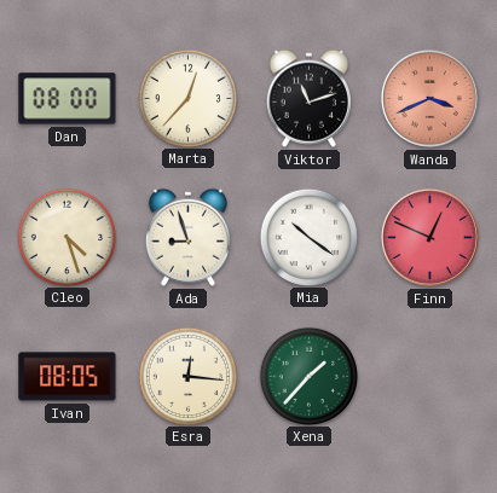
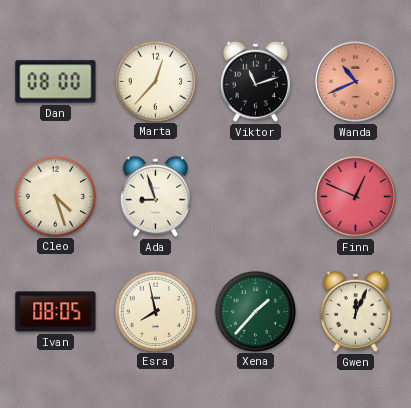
Wanda: 3:41 -> 10:41 (355, 81)
Mia: 10:21 -> none (308, 237)
Esra: 12:16 -> 7:58 (155, 311)
Gwen: none -> 12:04 (355, 311)
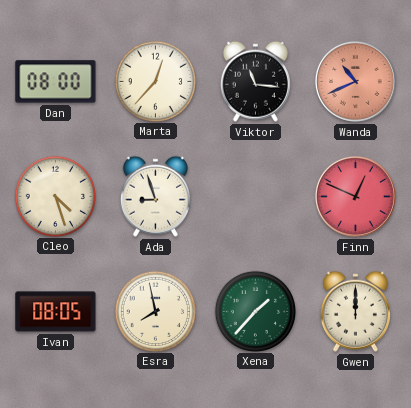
Viktor: 11:12 -> 11:16 (255, 81)
Gwen: 12:04 -> 12:00 (355, 311)
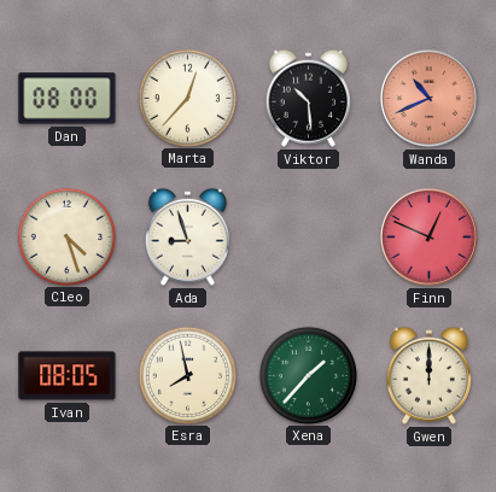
Viktor: 11:16 -> 10:29 (308, 98)
